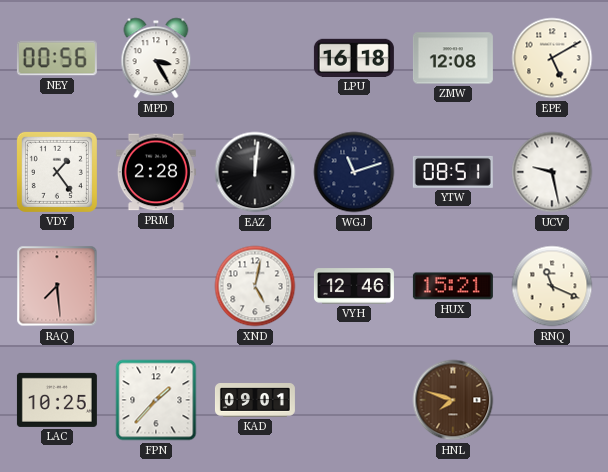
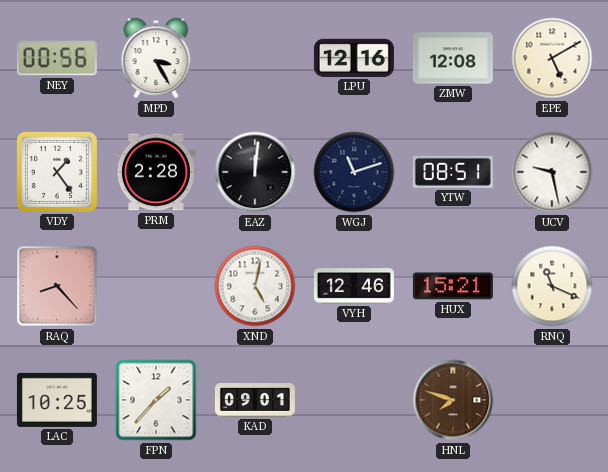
LPU: 16:18 -> 12:16 (354, 58)
RAQ: 7:29 -> 8:23 (57, 286)
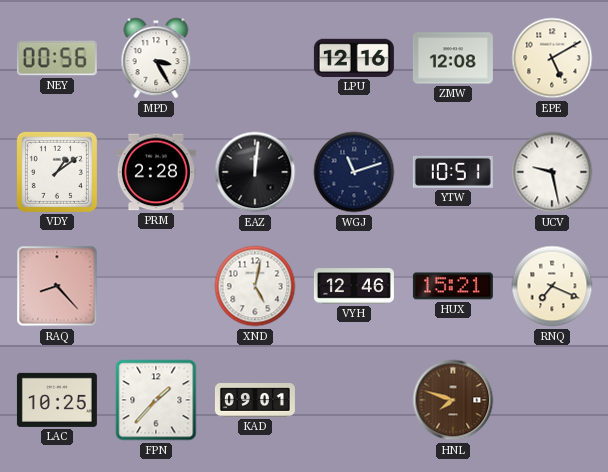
VDY: 1:24 -> 1:09 (57, 172)
YTW: 08:51 -> 10:51 (453, 172)
RNQ: 11:19 -> 7:19 (552, 286)
